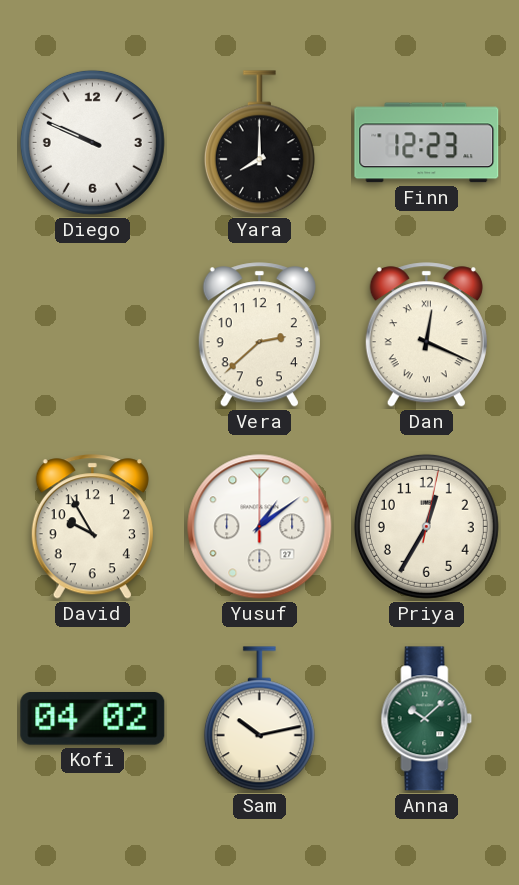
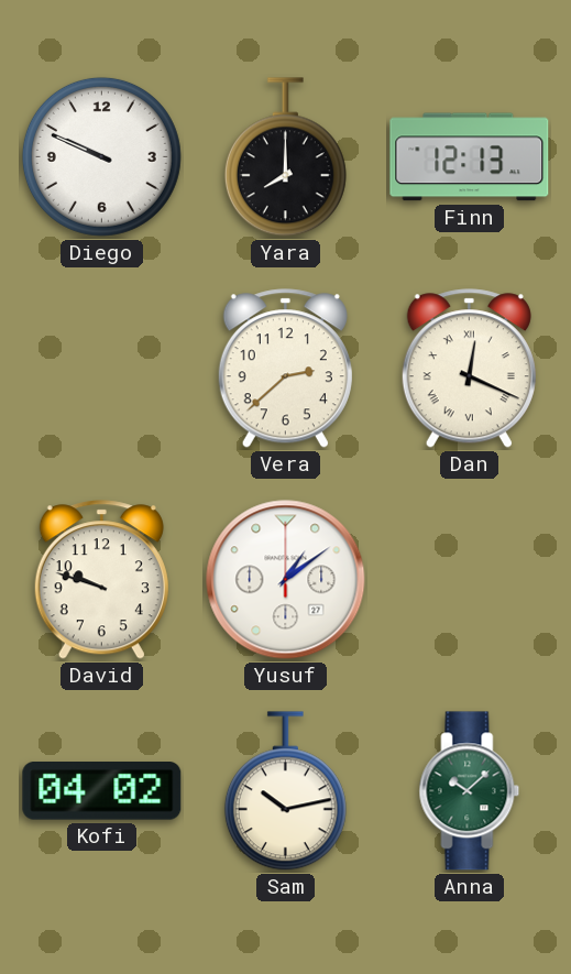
Finn: 12:23 -> 12:13 (470, 157)
David: 9:55 -> 9:48 (101, 580)
Priya: 12:35 -> none (426, 526)
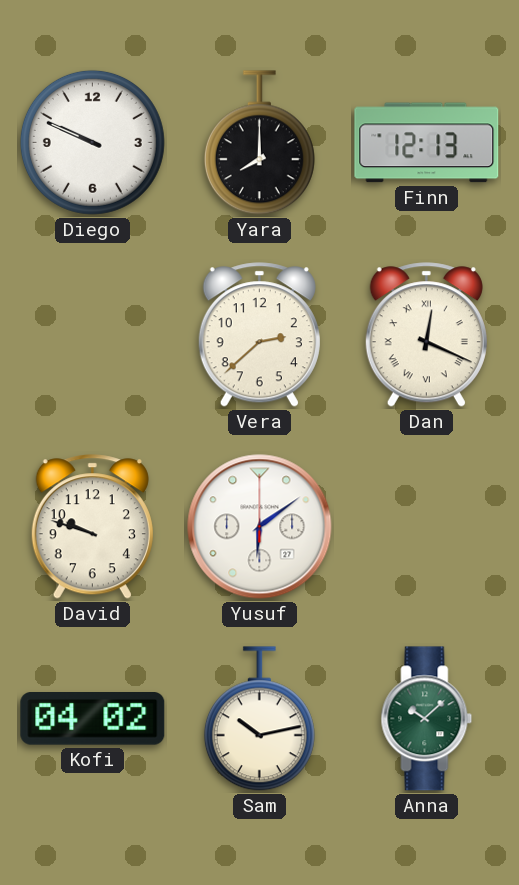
Yusuf: 1:09 -> 6:09 (260, 527)
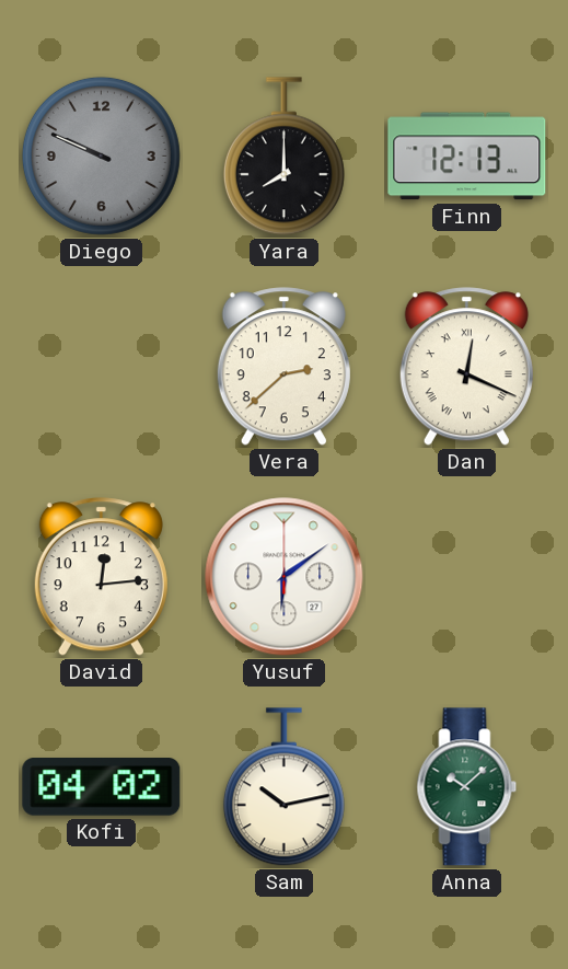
Diego dial: white -> grey (101, 155)
David: 9:48 -> 12:14 (101, 577)
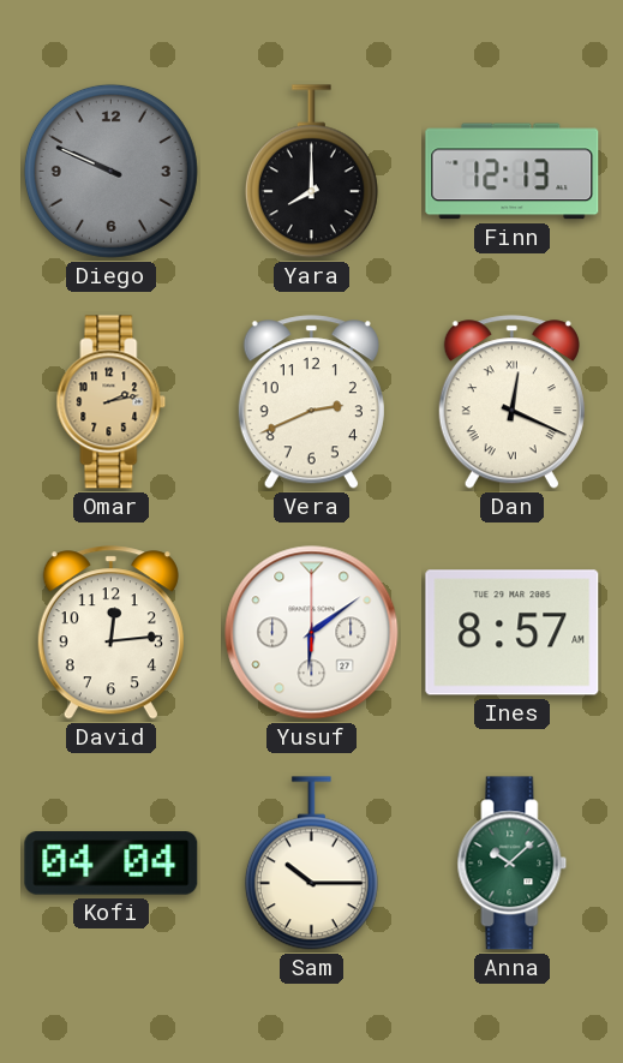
Omar: none -> 2:13 (112, 402)
Vera: 2:38 -> 2:41 (311, 402)
Ines: none -> 8:57 (513, 633)
Kofi: 04:02 -> 04:04 (112, 864)
Sam: 10:13 -> 10:15 (311, 864)
